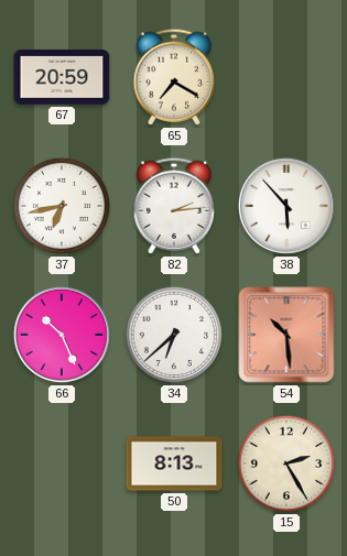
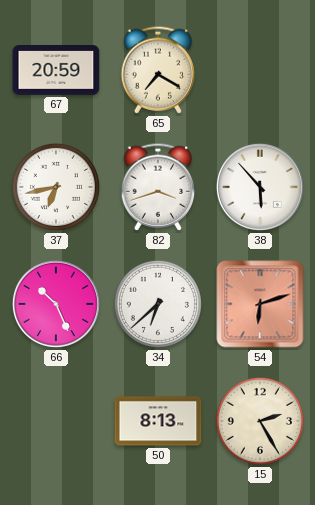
82: 2:14 -> 3:42 (158, 187)
54: 10:29 -> 6:12 (260, 304)
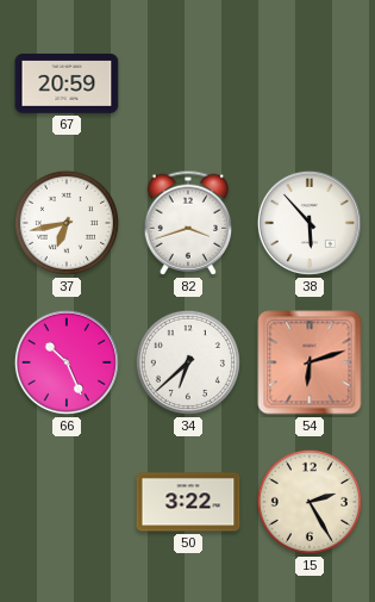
65: 7:20 -> none (158, 70)
50: 8:13 -> 3:22 (188, 502)
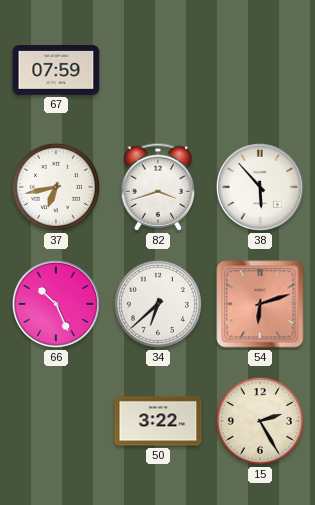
67: 20:59 -> 07:59 (56, 71)
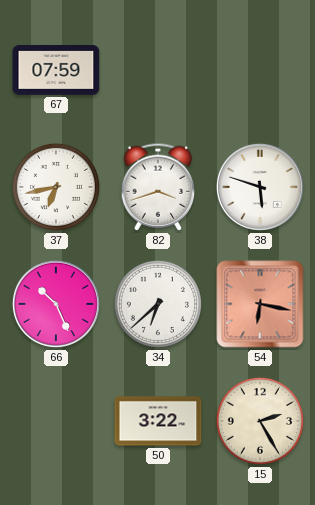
38: 5:53 -> 5:48 (260, 187)
54: 6:12 -> 6:17 (260, 304)
